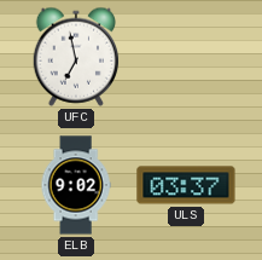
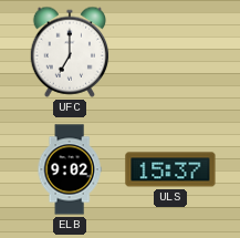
UFC: 6:58 -> 7:00 (70, 52)
ULS: 03:37 -> 15:37 (170, 169)
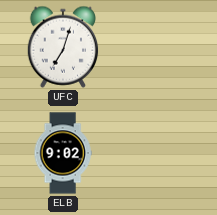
UFC: 7:00 -> 7:03 (63, 47)
ULS: 15:37 -> none (170, 169)
